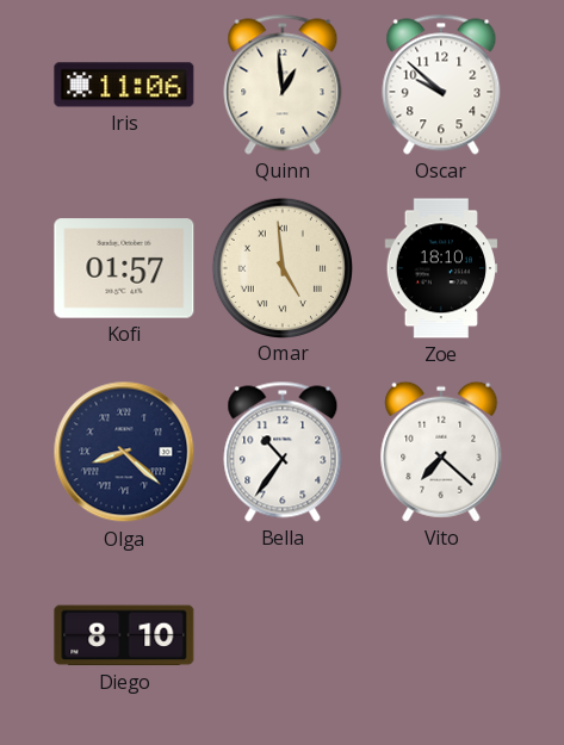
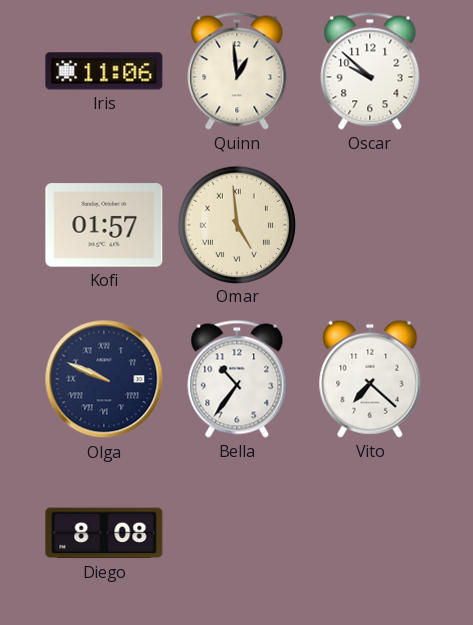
Zoe: 18:10 -> none (441, 268)
Olga: 8:22 -> 9:49 (104, 379)
Diego: 8:10 -> 8:08 (104, 533)
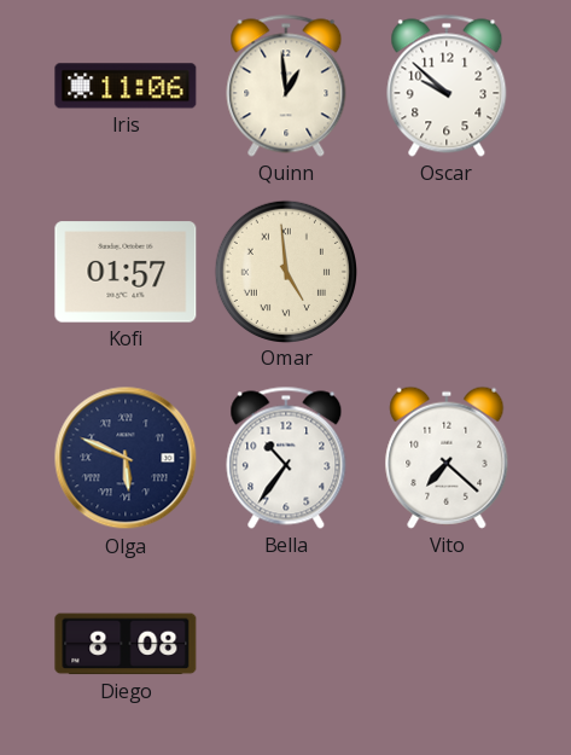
Olga: 9:49 -> 5:49 (126, 458)
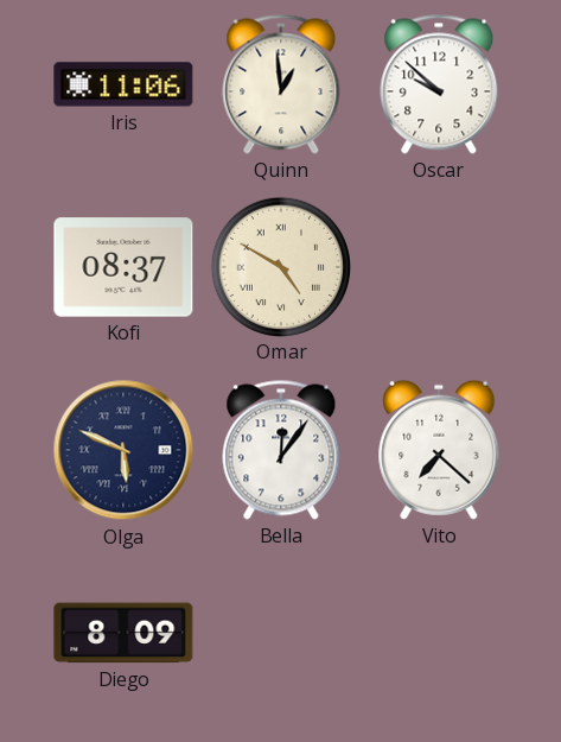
Kofi: 01:57 -> 08:37 (123, 267)
Omar: 4:59 -> 4:50 (280, 266)
Bella: 10:36 -> 12:06 (281, 450)
Diego: 8:08 -> 8:09 (123, 633)
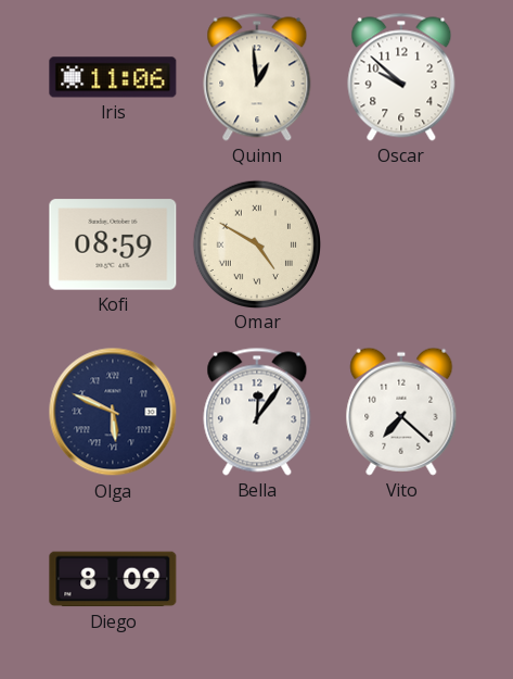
Kofi: 08:37 -> 08:59 (113, 244)
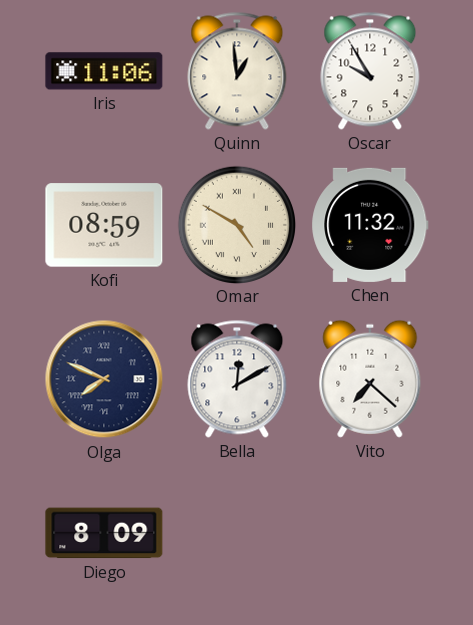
Oscar: 9:52 -> 9:55 (370, 71)
Chen: none -> 11:32 (370, 225)
Olga: 5:49 -> 7:49 (104, 379)
Bella: 12:06 -> 12:10 (237, 379)
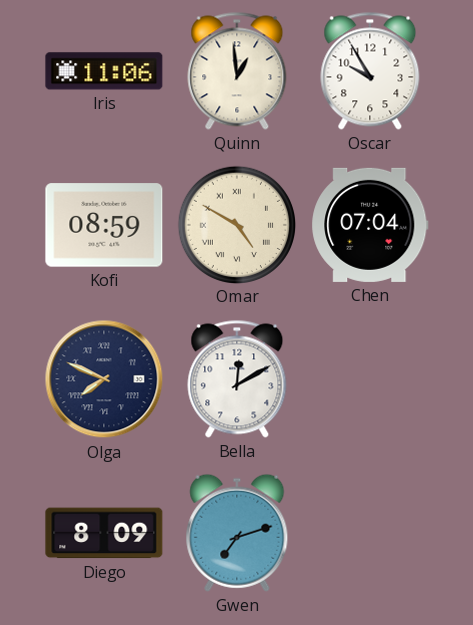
Chen: 11:32 -> 07:04 (370, 225)
Vito: 7:22 -> none (370, 379)
Gwen: none -> 7:12 (237, 533)
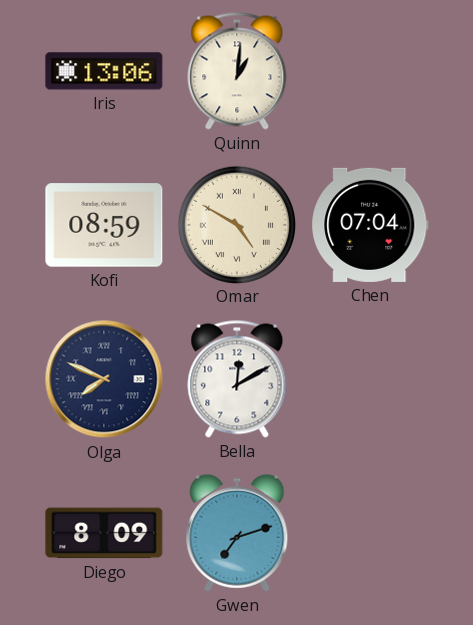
Iris: 11:06 -> 13:06 (104, 71)
Quinn: 12:59 -> 1:01 (237, 71)
Oscar: 9:55 -> none (370, 71)
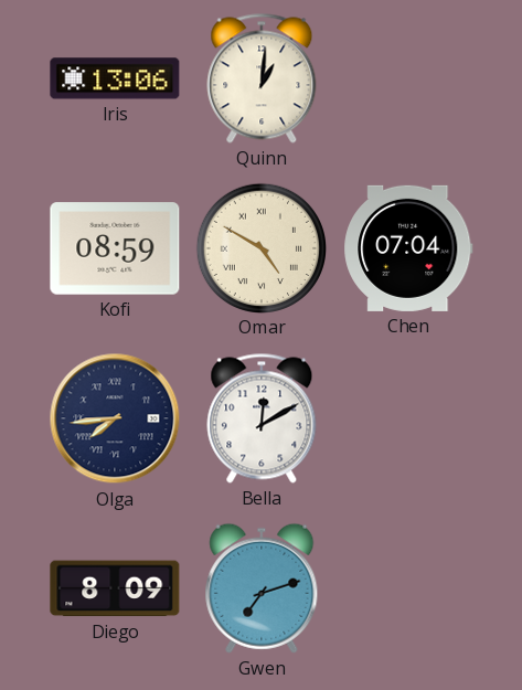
Olga: 7:49 -> 7:44 (115, 418)
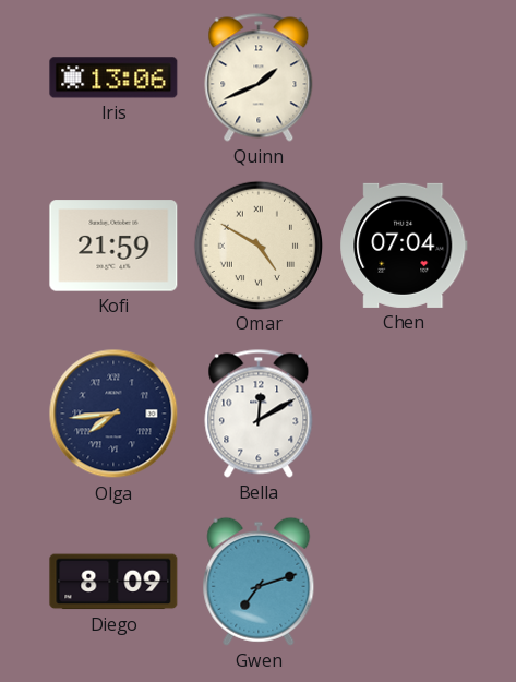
Quinn: 1:01 -> 1:41 (259, 77)
Kofi: 08:59 -> 21:59 (113, 246)
